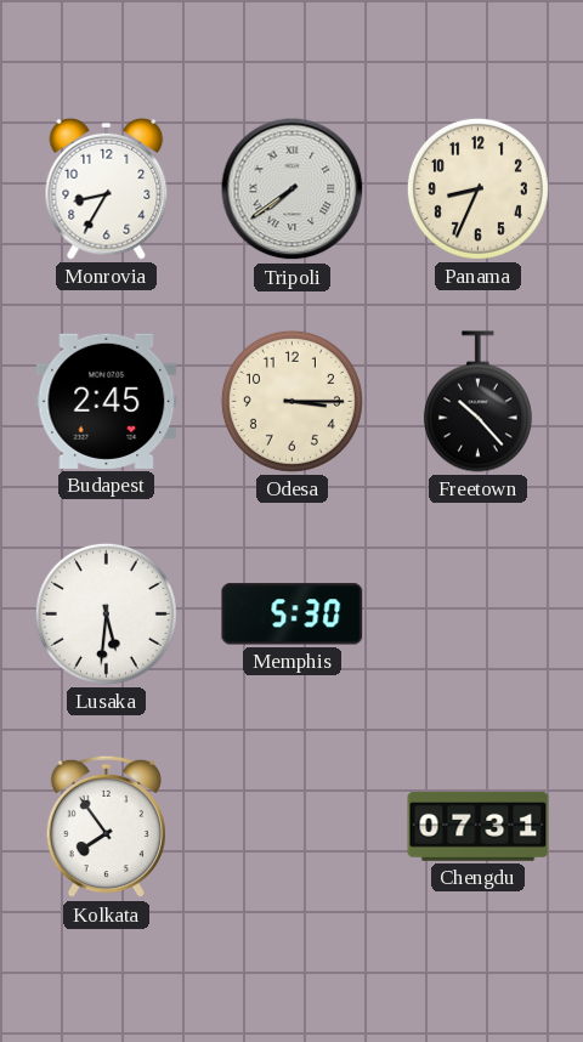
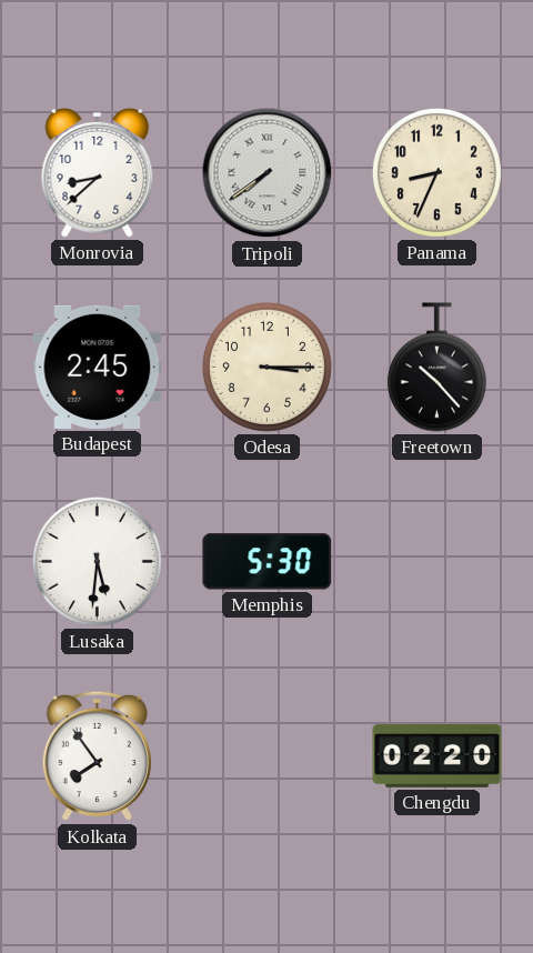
Monrovia: 8:35 -> 8:38 (98, 172)
Chengdu: 07:31 -> 02:20 (438, 755)
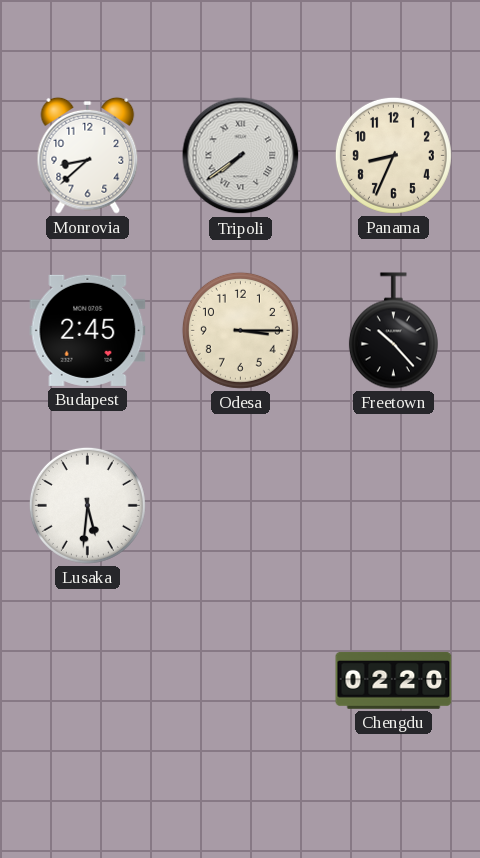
Memphis: 5:30 -> none (268, 562)
Kolkata: 7:54 -> none (97, 756)
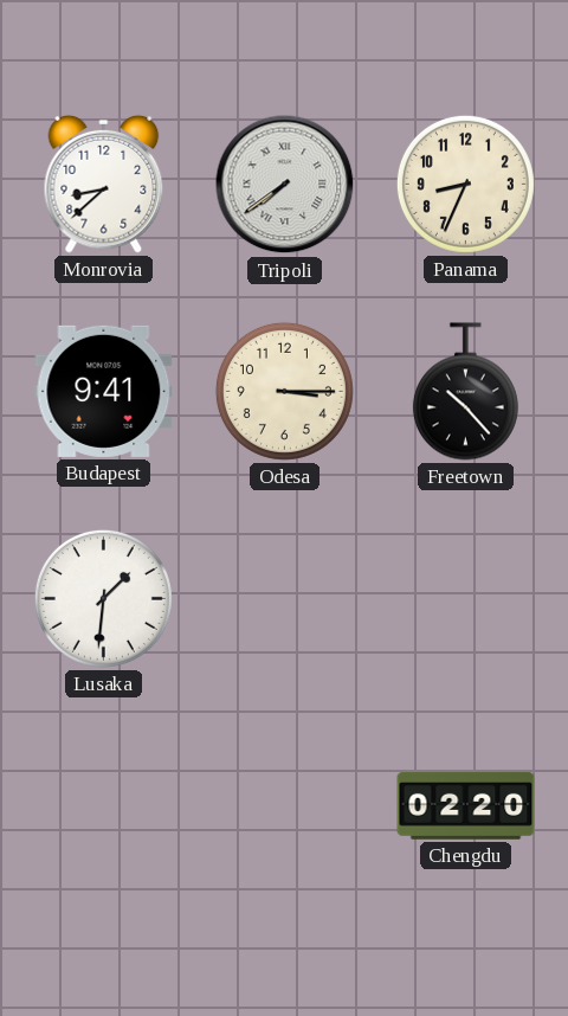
Budapest: 2:45 -> 9:41 (104, 391)
Lusaka: 5:31 -> 1:31 (103, 598)
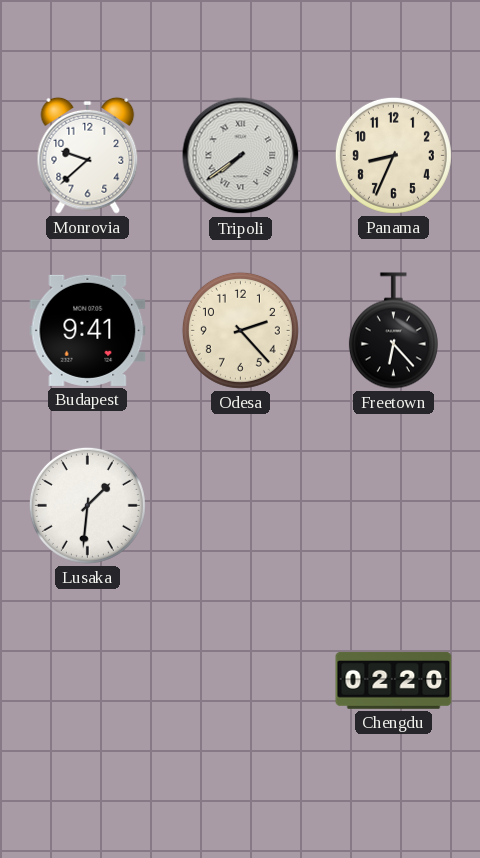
Monrovia: 8:38 -> 9:38 (88, 155)
Odesa: 3:15 -> 2:23 (240, 330)
Freetown: 10:23 -> 6:23 (393, 331)
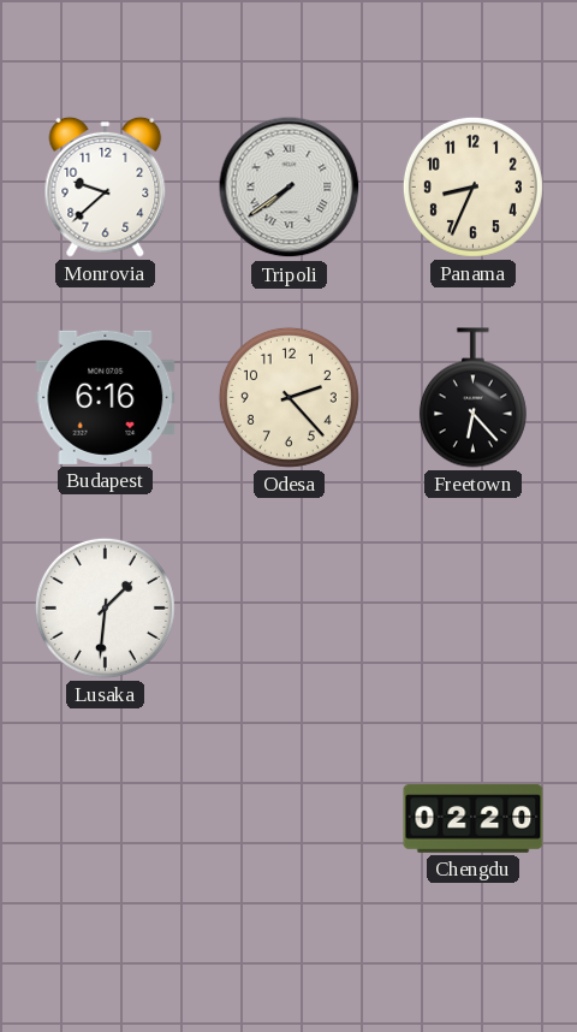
Budapest: 9:41 -> 6:16 (106, 397)
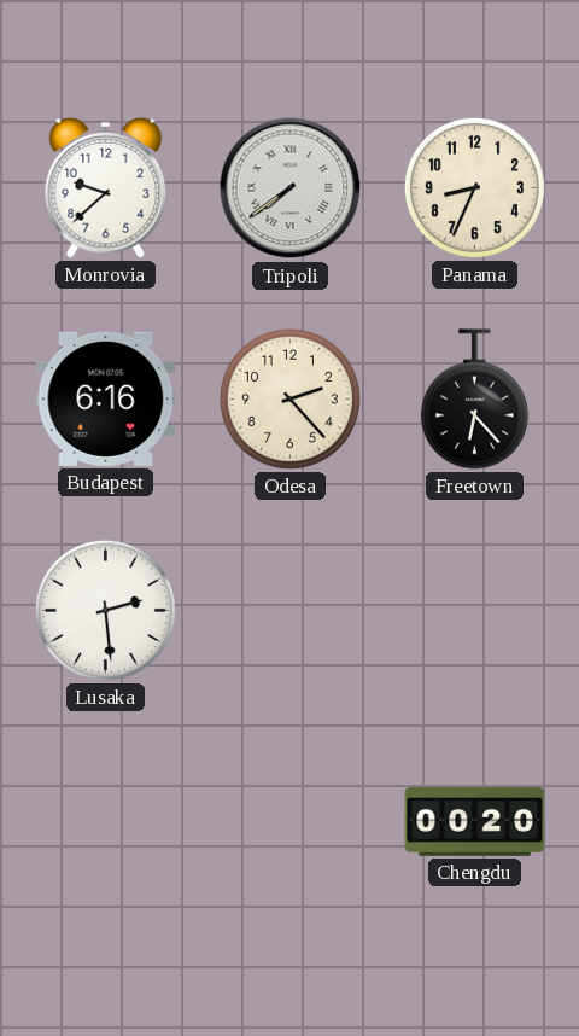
Lusaka: 1:31 -> 2:29 (105, 610)
Chengdu: 02:20 -> 00:20 (475, 821)
